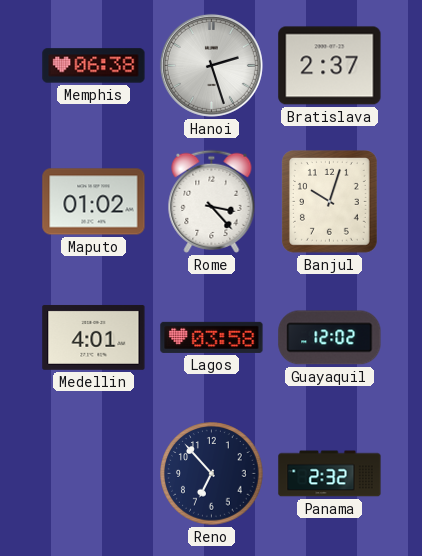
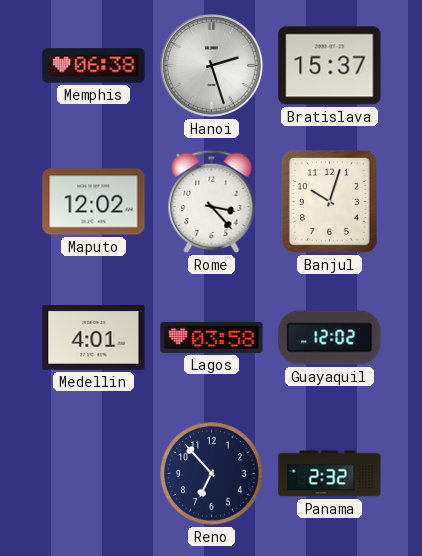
Bratislava: 2:37 -> 15:37 (330, 66)
Maputo: 01:02 -> 12:02 (94, 202)
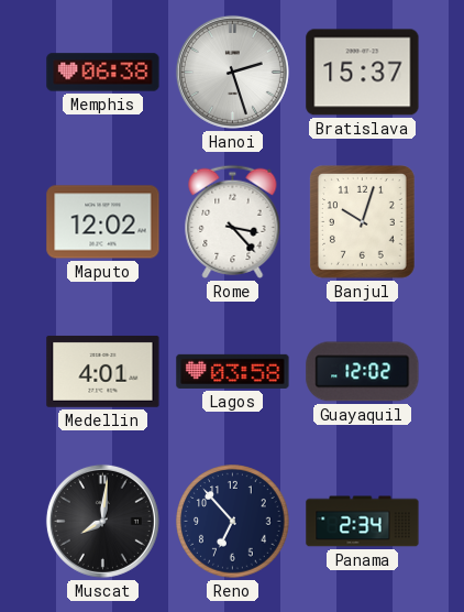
Muscat: none -> 8:01 (102, 521)
Panama: 2:32 -> 2:34 (363, 522)
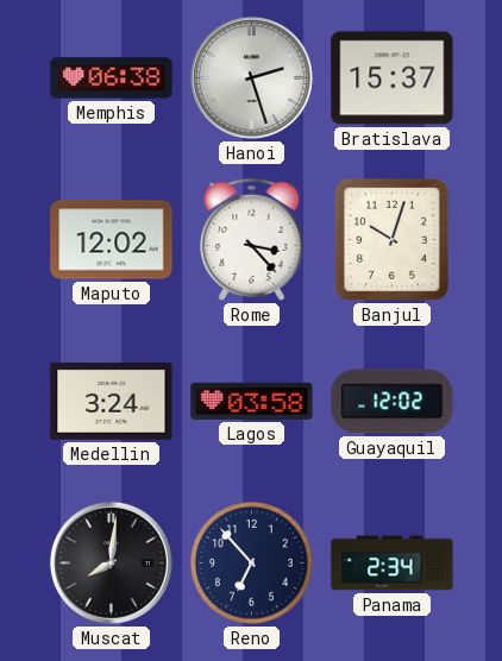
Medellin: 4:01 -> 3:24 (112, 401)
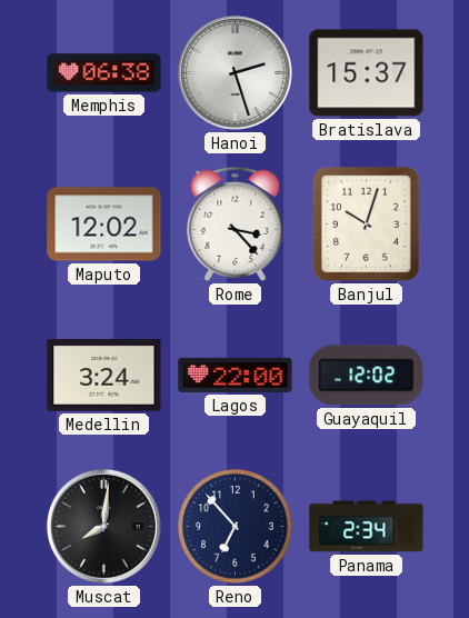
Lagos: 03:58 -> 22:00 (236, 375)
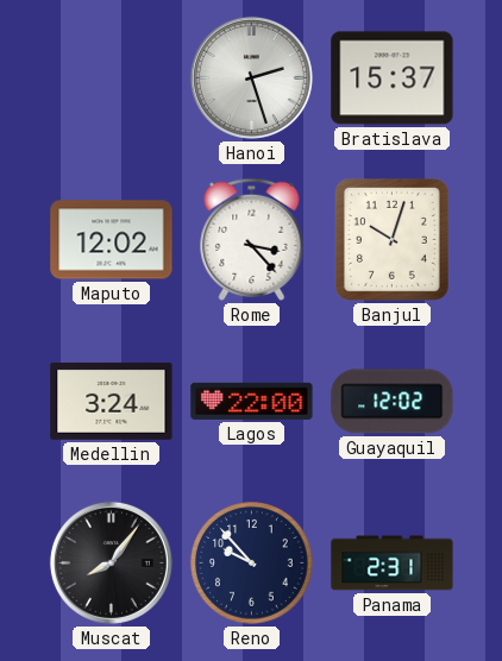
Memphis: 06:38 -> none (104, 73)
Muscat: 8:01 -> 8:06 (111, 562)
Reno: 6:53 -> 9:53 (252, 564)
Panama: 2:34 -> 2:31 (393, 564)
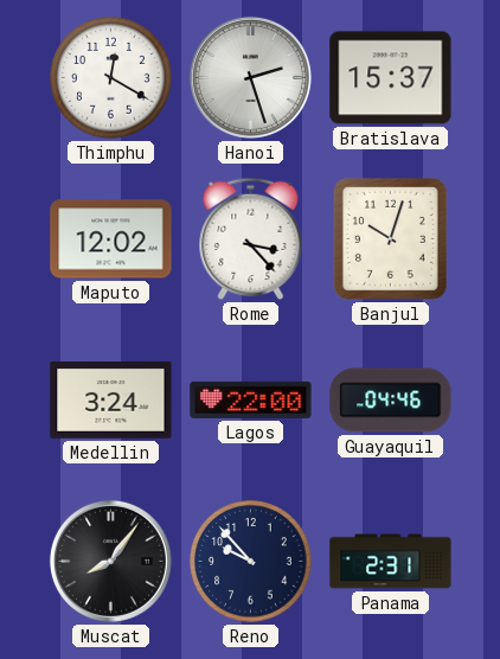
Thimphu: none -> 12:20 (111, 78)
Guayaquil: 12:02 -> 04:46 (391, 401)
